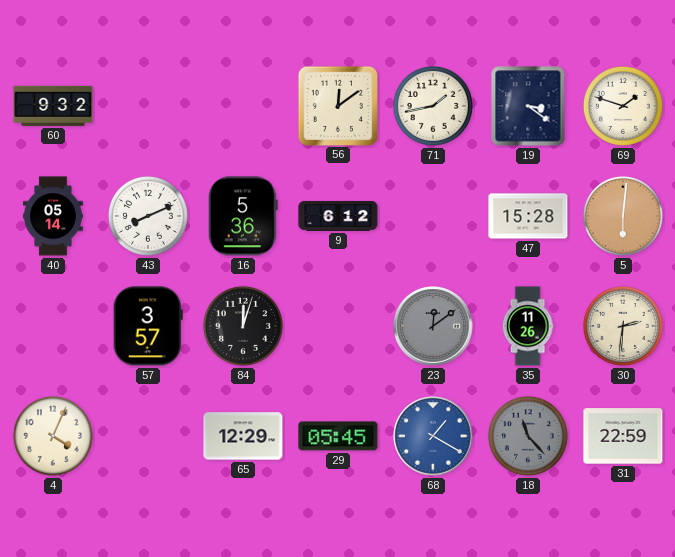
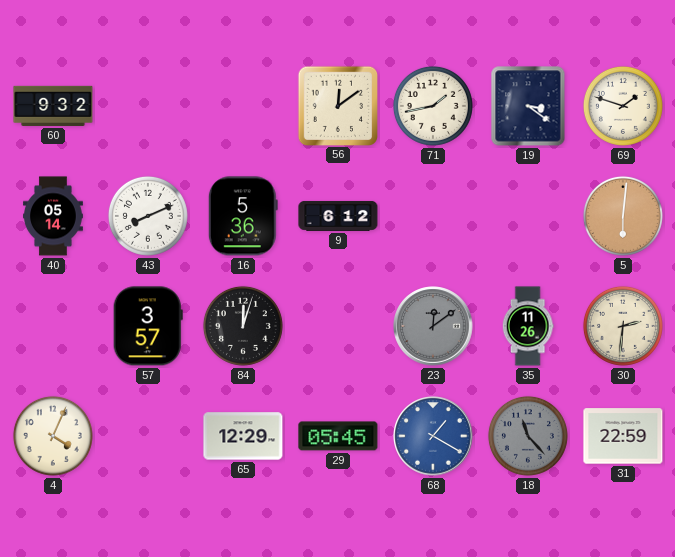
47: 15:28 -> none (528, 216)
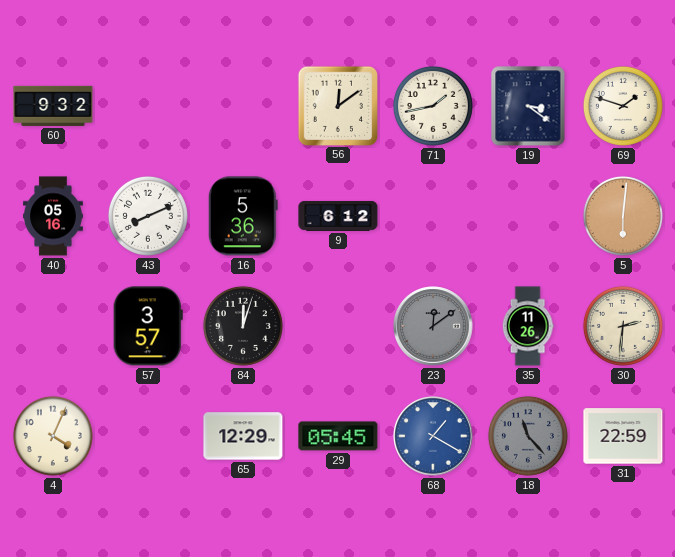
40: 05:14 -> 05:16 (54, 216)
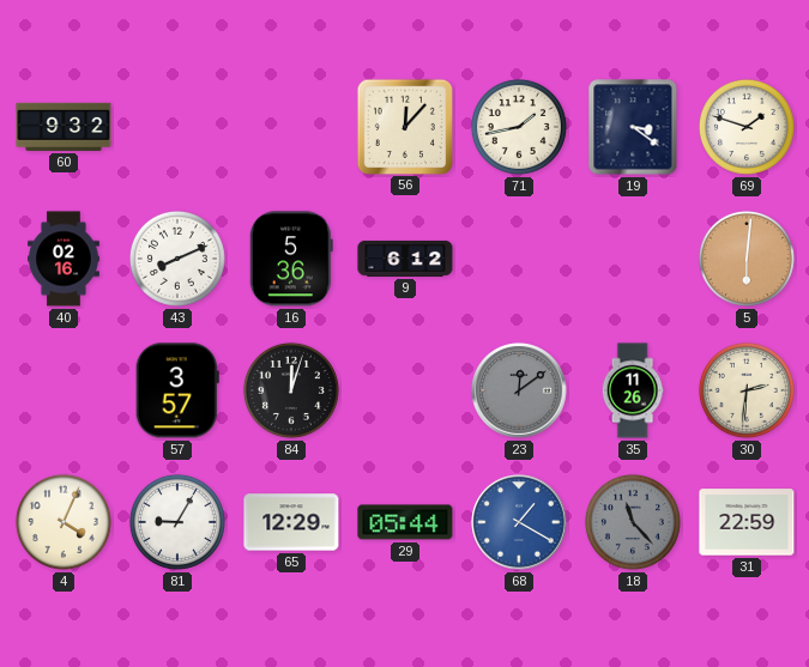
56: 12:09 -> 12:07 (404, 126)
40: 05:16 -> 02:16 (65, 259)
81: none -> 9:05 (177, 522)
29: 05:45 -> 05:44 (405, 522)
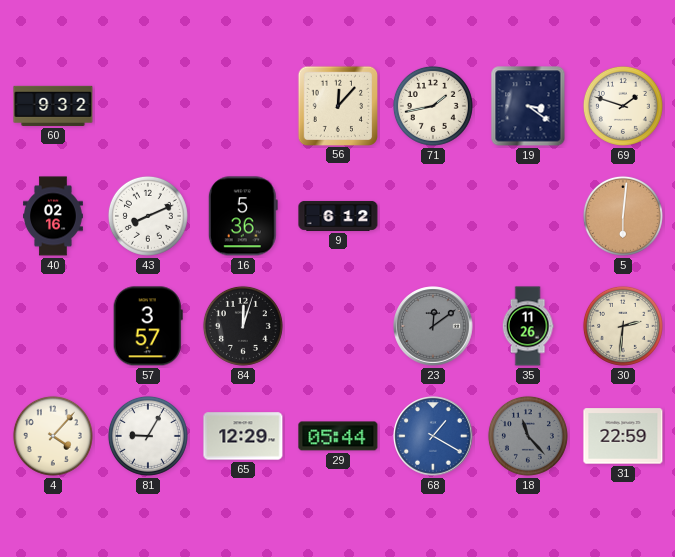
4: 4:04 -> 4:07 (53, 436)
